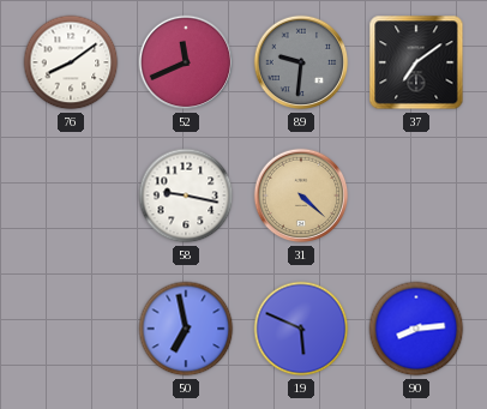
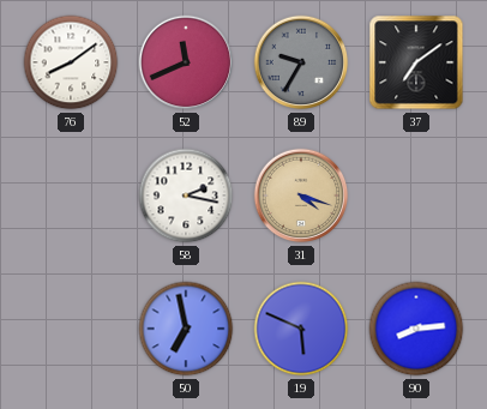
89: 9:31 -> 9:35 (301, 62)
58: 9:17 -> 2:17 (186, 196)
31: 4:22 -> 4:18 (301, 196)
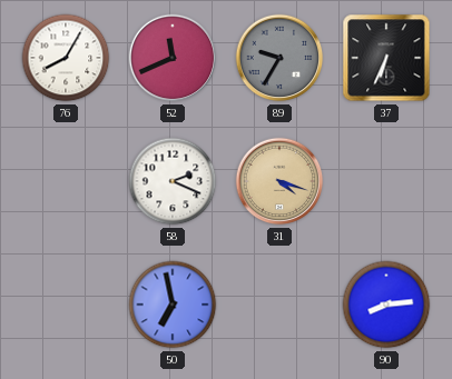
76: 8:09 -> 8:05 (66, 58)
37: 7:09 -> 6:34 (386, 58)
58: 2:17 -> 2:19 (173, 181)
19: 5:49 -> none (301, 329)
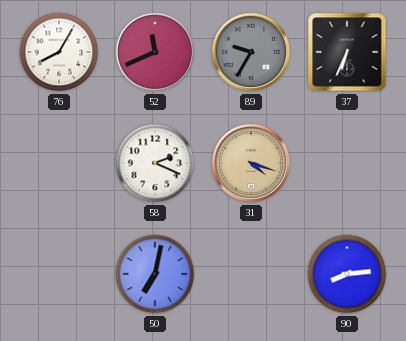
50: 6:58 -> 7:02 (155, 274)
